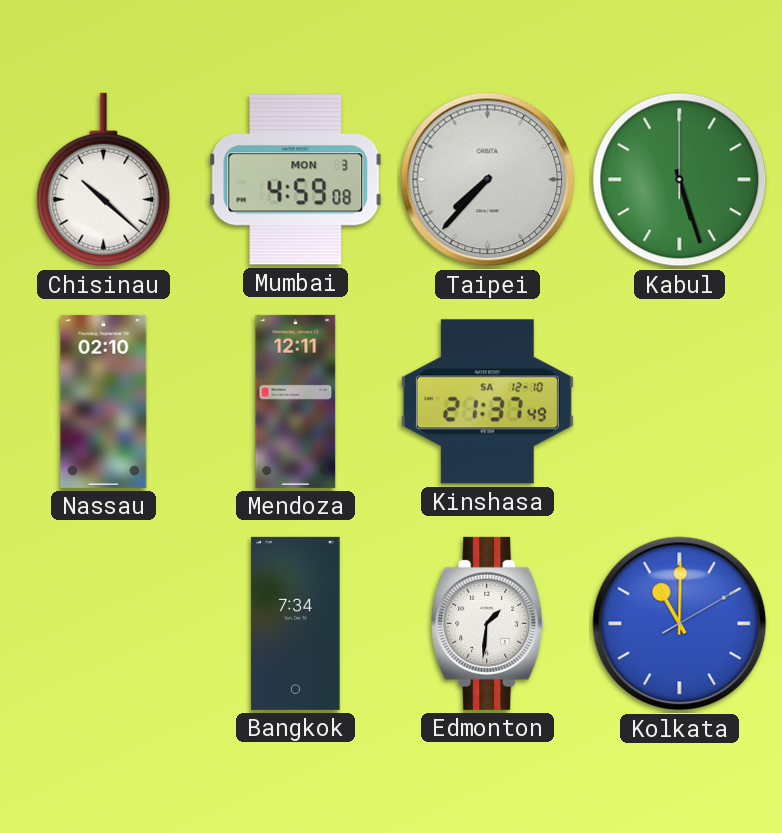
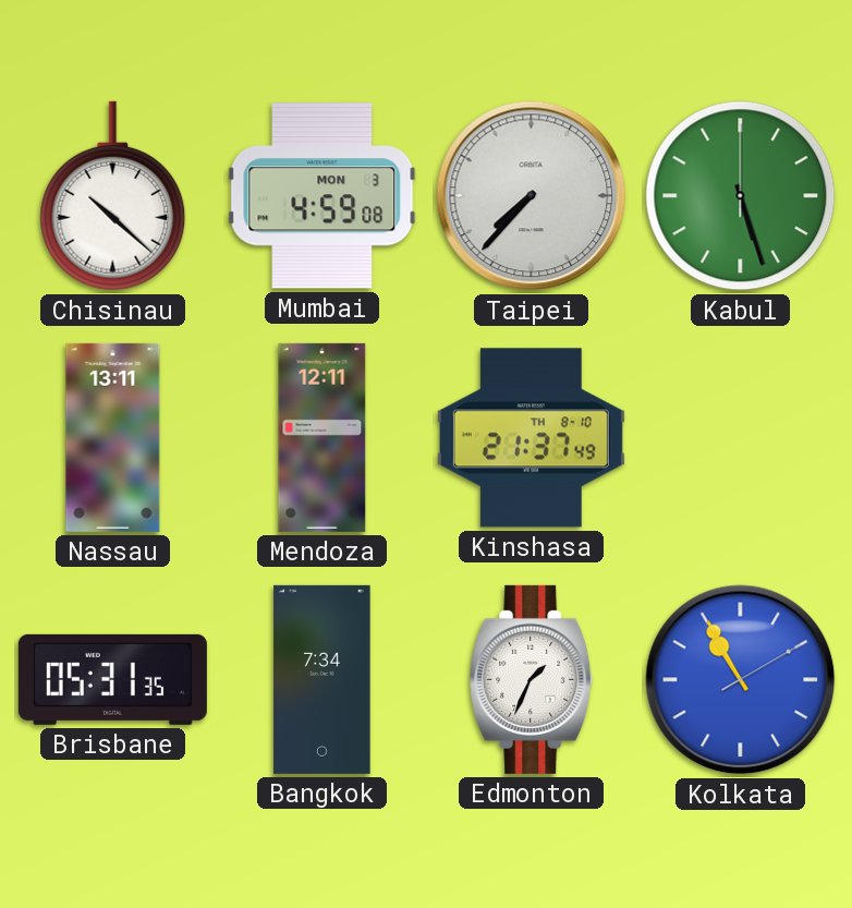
Nassau: 02:10 -> 13:11 (113, 437)
Kinshasa date: SA 12-10 -> TH 8-10 (531, 438)
Brisbane: none -> 05:31 (112, 679)
Edmonton: 1:31 -> 1:34 (532, 679)
Kolkata: 11:00 -> 10:55 (741, 680)
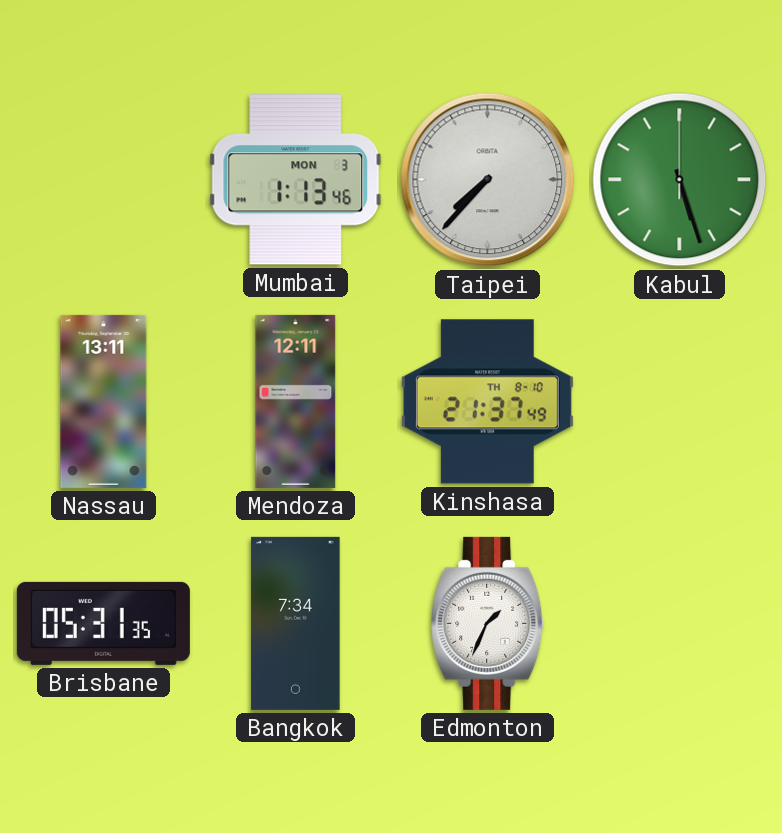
Chisinau: 10:22 -> none (113, 196)
Mumbai: 4:59 -> 1:13 (296, 180)
Kolkata: 10:55 -> none (741, 680)
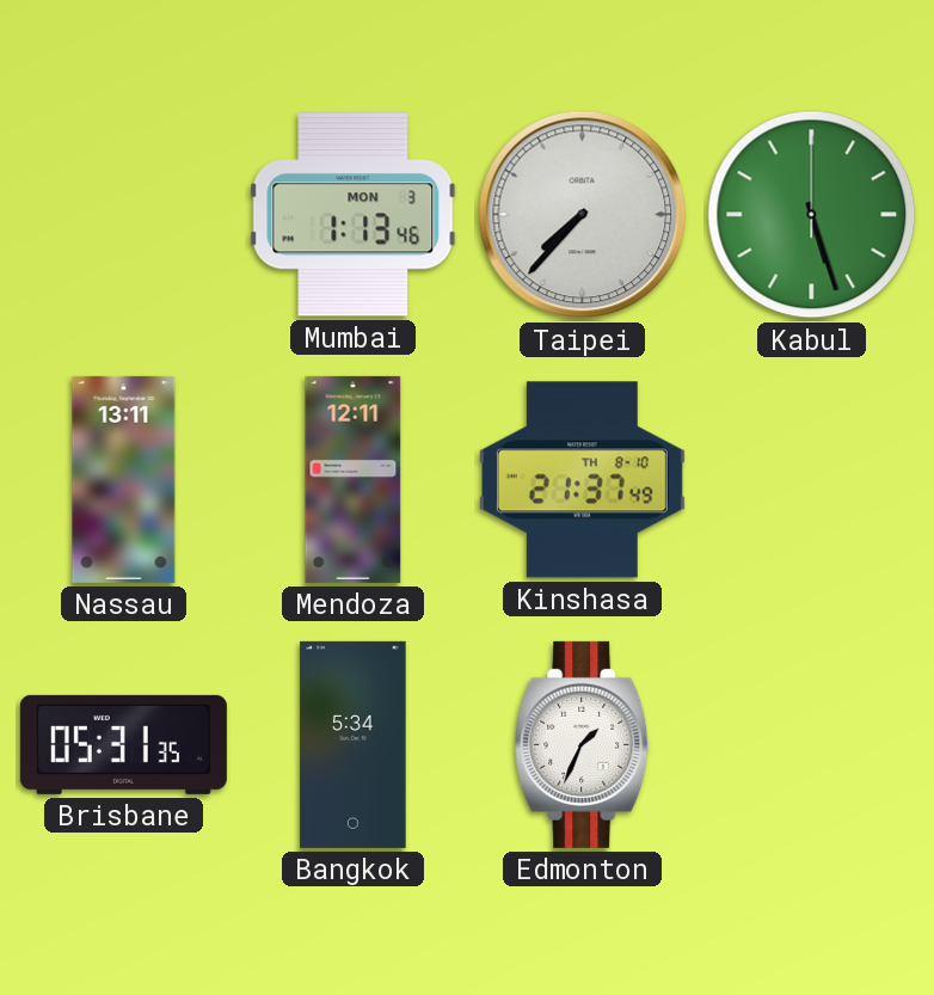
Bangkok: 7:34 -> 5:34 (354, 744)
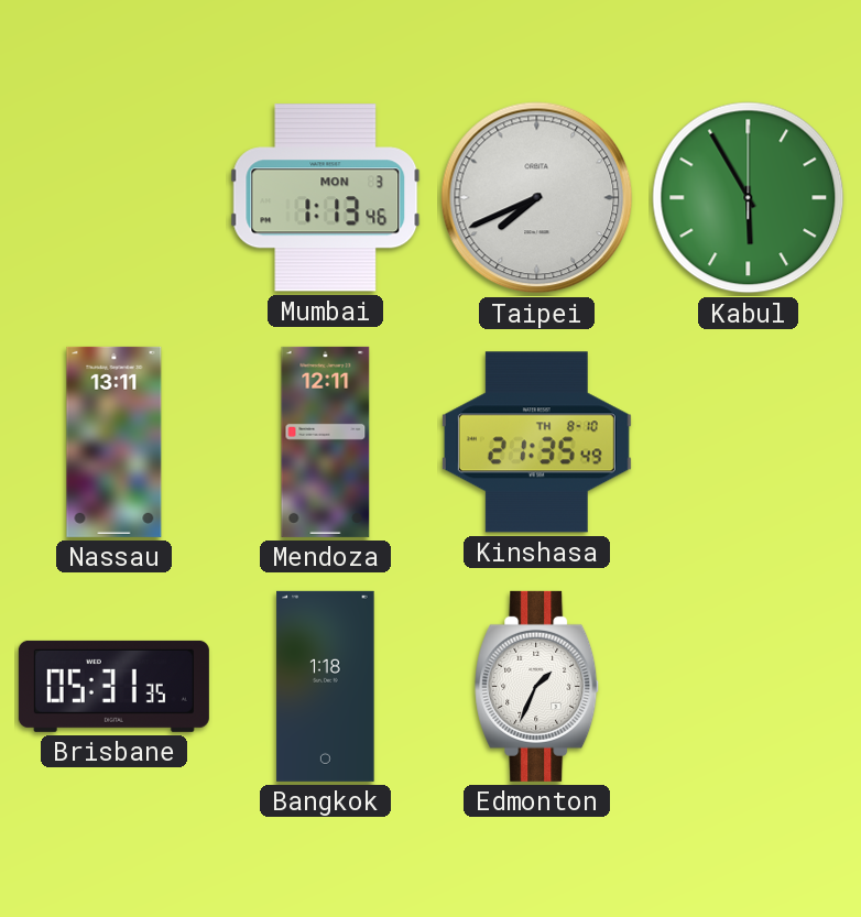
Taipei: 7:37 -> 7:41 (537, 198)
Kabul: 5:27 -> 5:55 (749, 198)
Kinshasa: 21:37 -> 21:35 (536, 443)
Bangkok: 5:34 -> 1:18 (326, 686)
